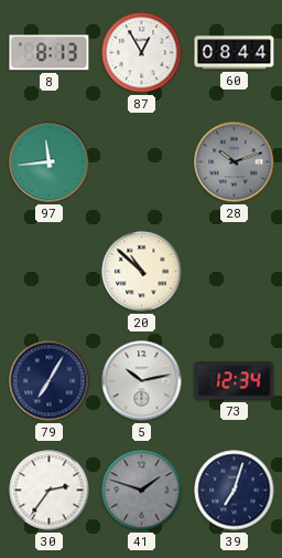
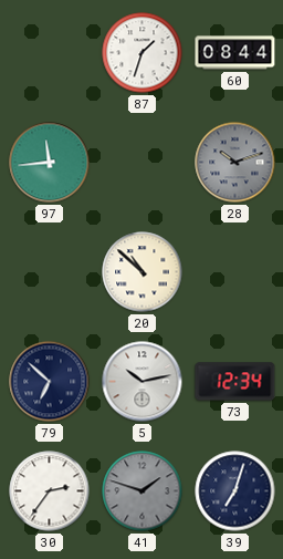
8: 8:13 -> none (50, 53)
87: 12:55 -> 1:33 (143, 53)
79: 7:05 -> 6:52 (50, 382)
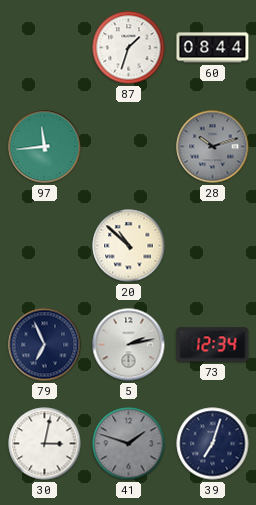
79: 6:52 -> 6:56 (45, 345)
5: 10:13 -> 2:13 (129, 345)
30: 2:36 -> 3:02 (45, 444)
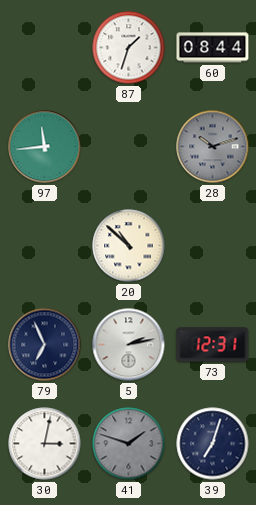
73: 12:34 -> 12:31 (213, 345)
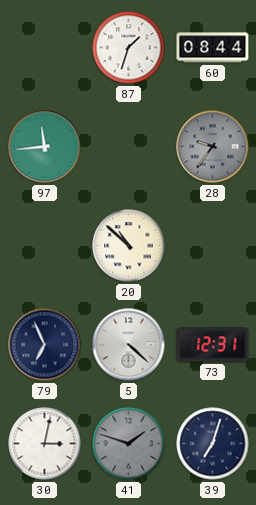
28: 10:12 -> 9:36 (213, 147)
5: 2:13 -> 4:22 (129, 345)
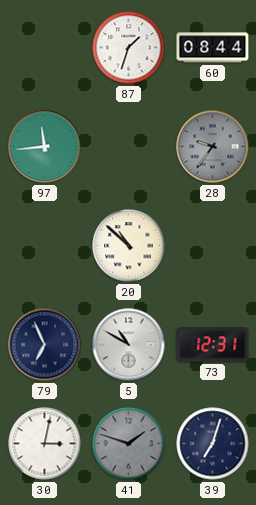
5: 4:22 -> 10:50 (129, 345)
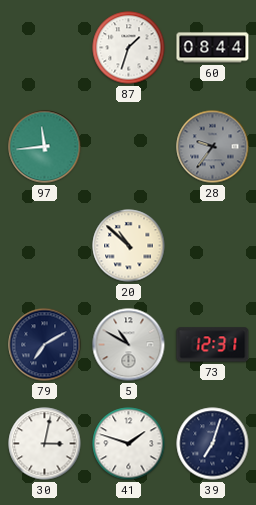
79: 6:56 -> 7:10 (45, 345)
41 dial: grey -> white (129, 444)
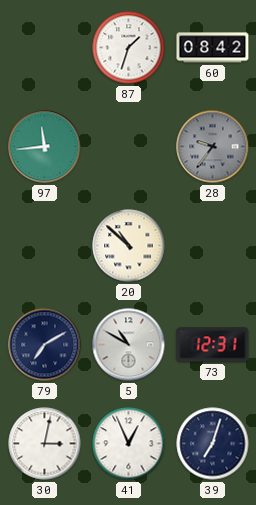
60: 08:44 -> 08:42 (213, 48)
41: 1:48 -> 12:56 (129, 444)
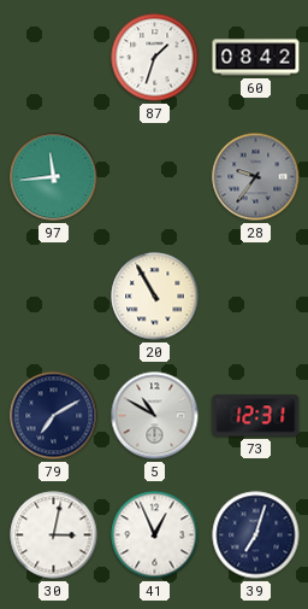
20: 10:52 -> 10:55 (155, 297)
